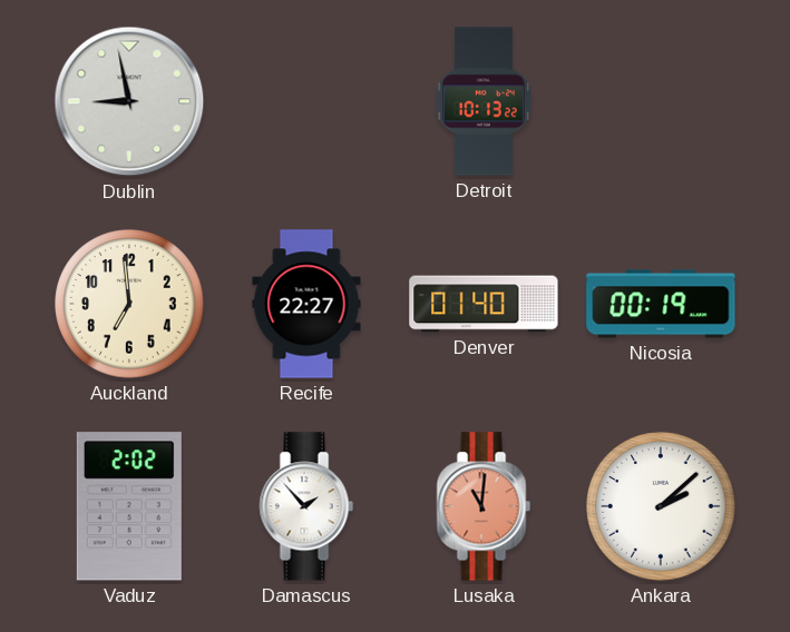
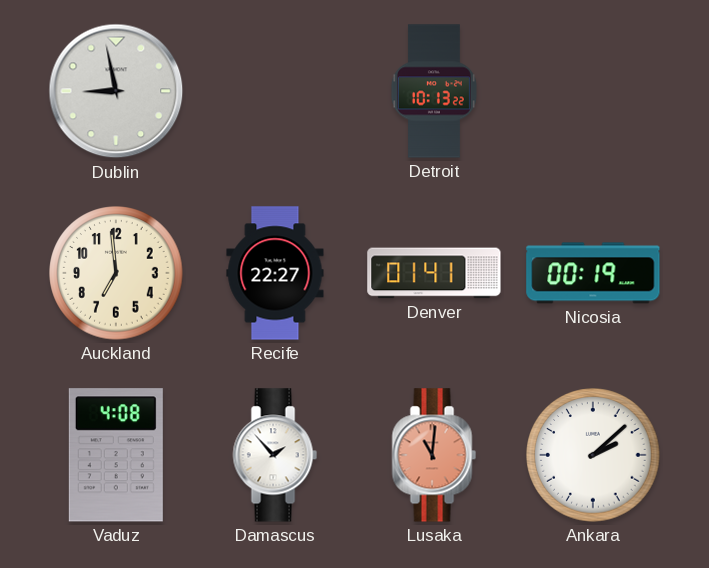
Denver: 01:40 -> 01:41 (434, 273)
Vaduz: 2:02 -> 4:08 (116, 455)
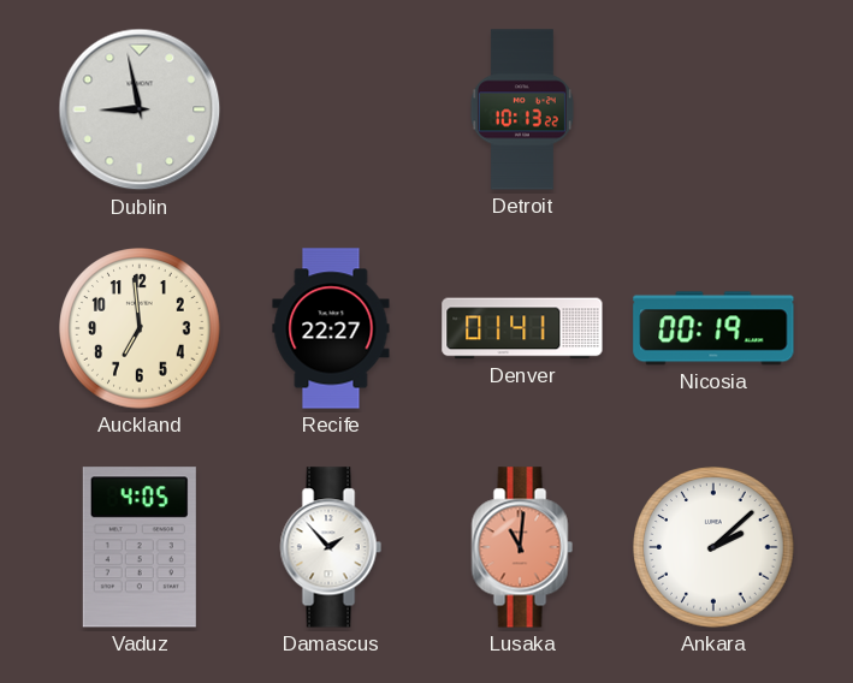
Vaduz: 4:08 -> 4:05 (140, 547)
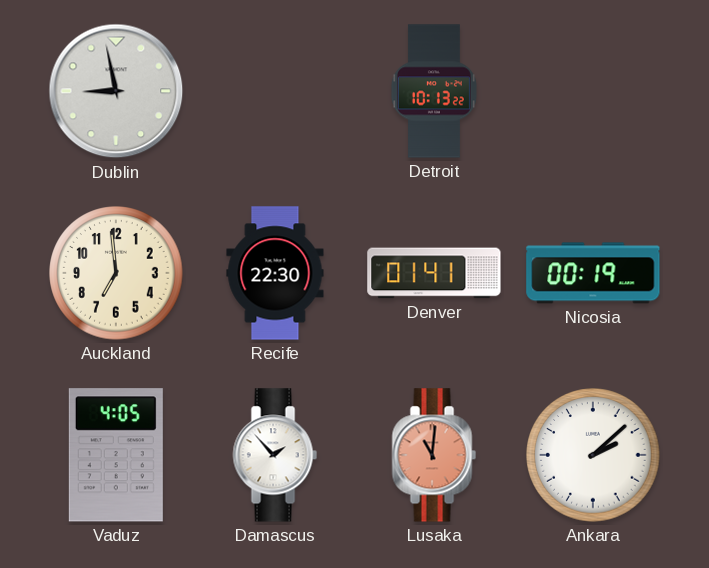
Recife: 22:27 -> 22:30 (275, 273)
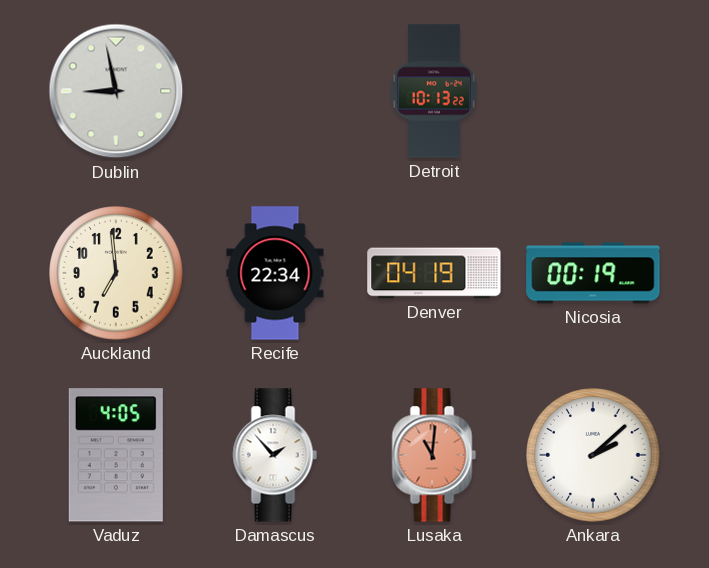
Recife: 22:30 -> 22:34 (275, 273)
Denver: 01:41 -> 04:19 (434, 273)
